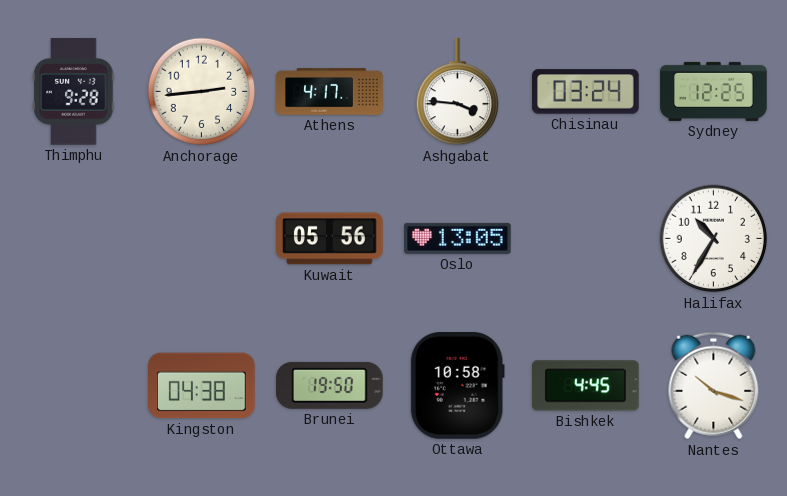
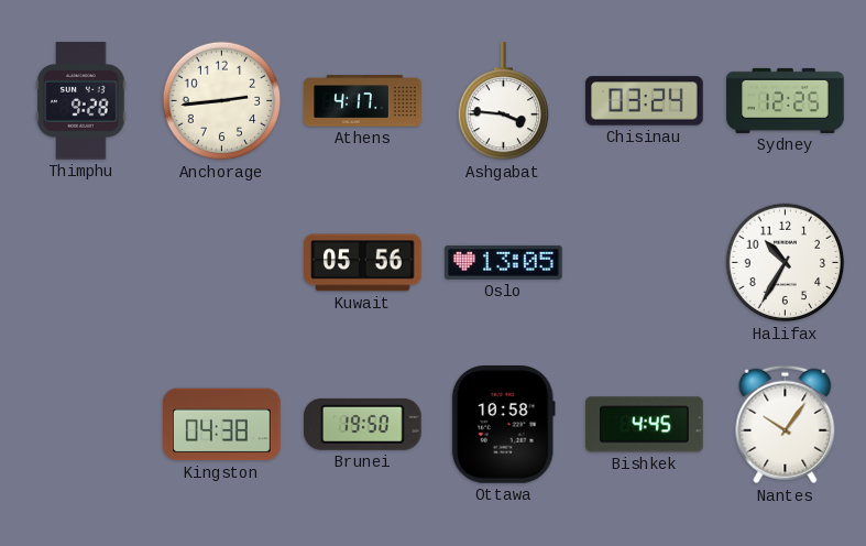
Nantes: 10:18 -> 10:06 (786, 425)
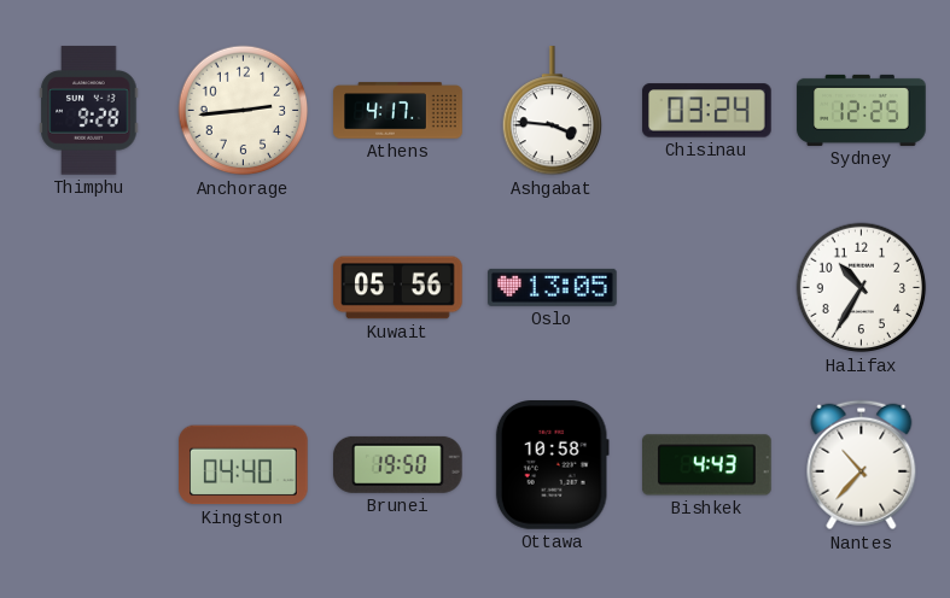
Kingston: 04:38 -> 04:40 (244, 465)
Bishkek: 4:45 -> 4:43 (707, 465)
Nantes: 10:06 -> 10:37 (862, 465)
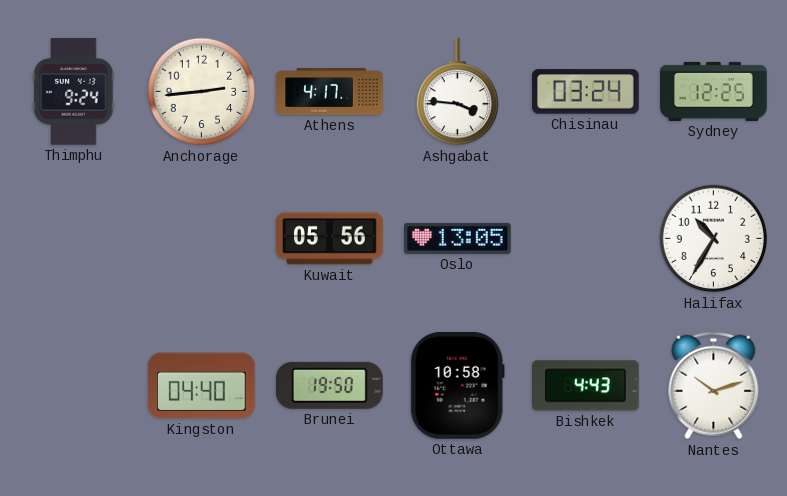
Thimphu: 9:28 -> 9:24 (74, 92)
Nantes: 10:37 -> 10:12 (714, 386)
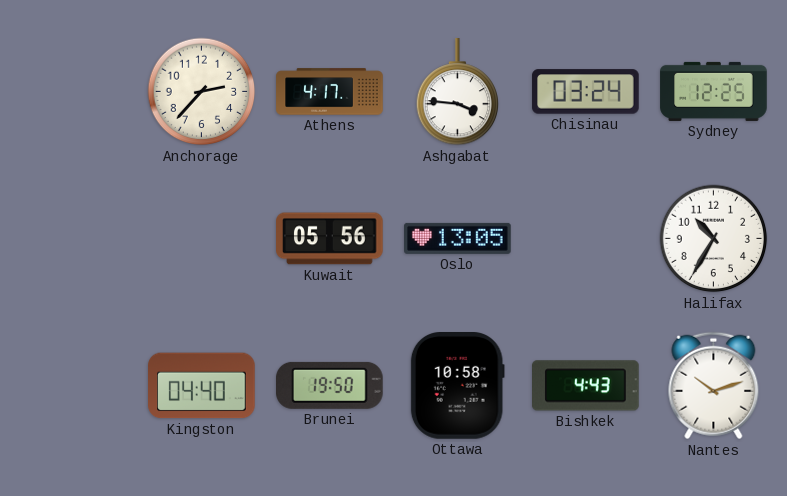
Thimphu: 9:24 -> none (74, 92)
Anchorage: 2:44 -> 2:37 (202, 92)
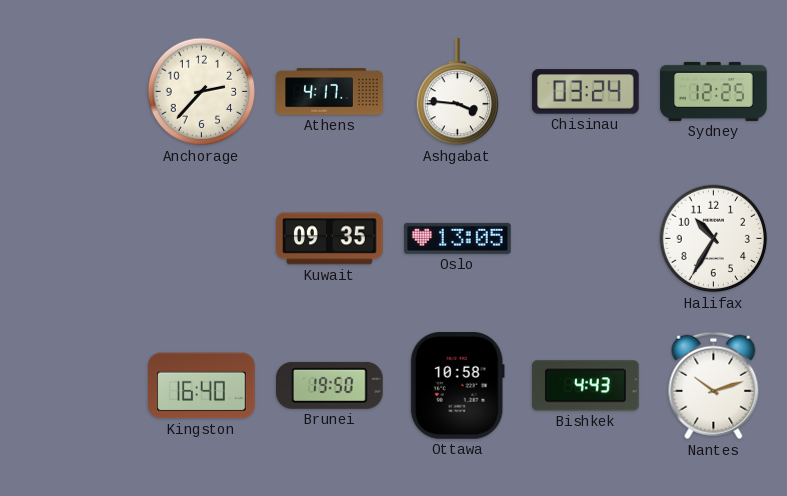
Kuwait: 05:56 -> 09:35 (330, 239)
Kingston: 04:40 -> 16:40 (202, 386)
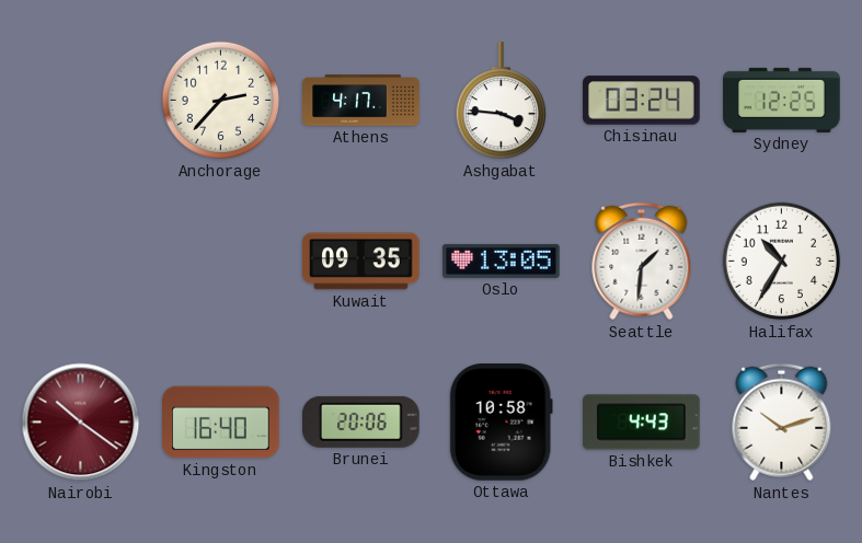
Seattle: none -> 1:31 (642, 262)
Nairobi: none -> 10:21 (81, 423)
Brunei: 19:50 -> 20:06 (361, 421)
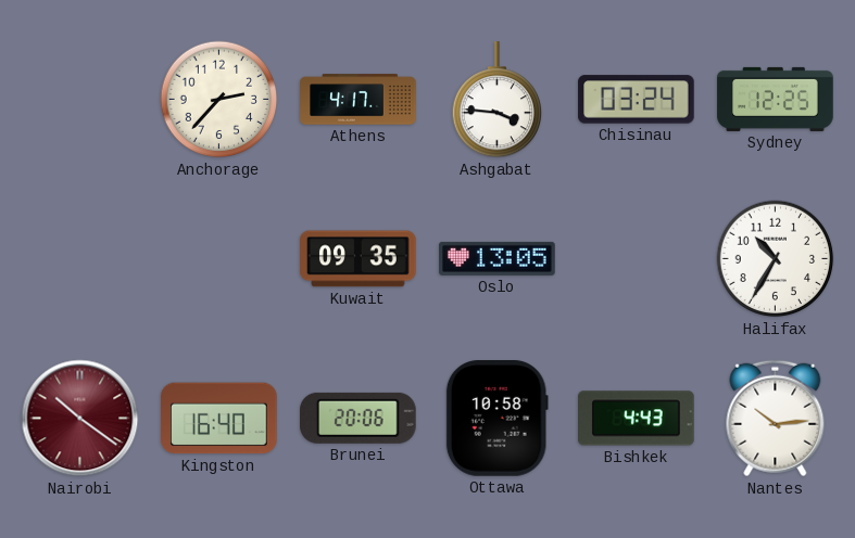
Seattle: 1:31 -> none (642, 262)
Nantes: 10:12 -> 10:14 (776, 419)
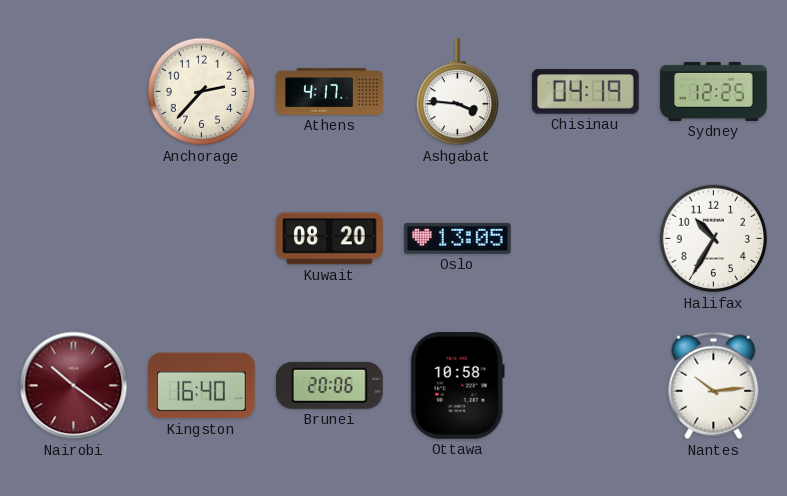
Chisinau: 03:24 -> 04:19 (586, 92)
Kuwait: 09:35 -> 08:20 (330, 239)
Bishkek: 4:43 -> none (637, 419)
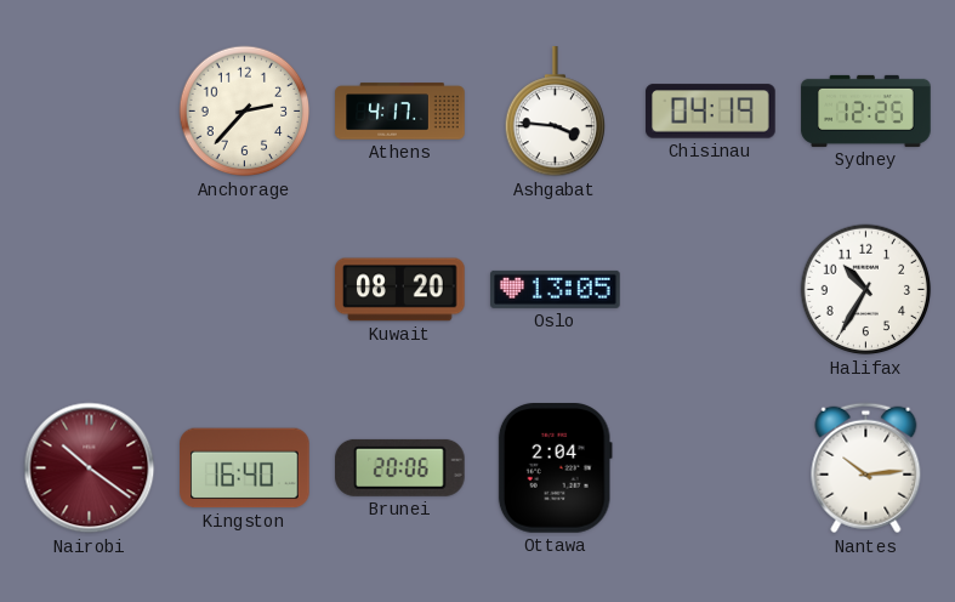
Ottawa: 10:58 -> 2:04 (555, 468)
